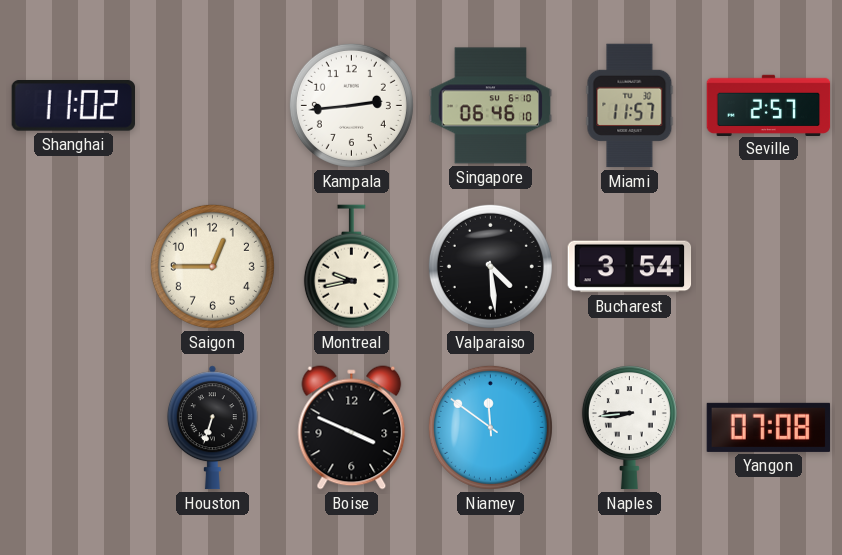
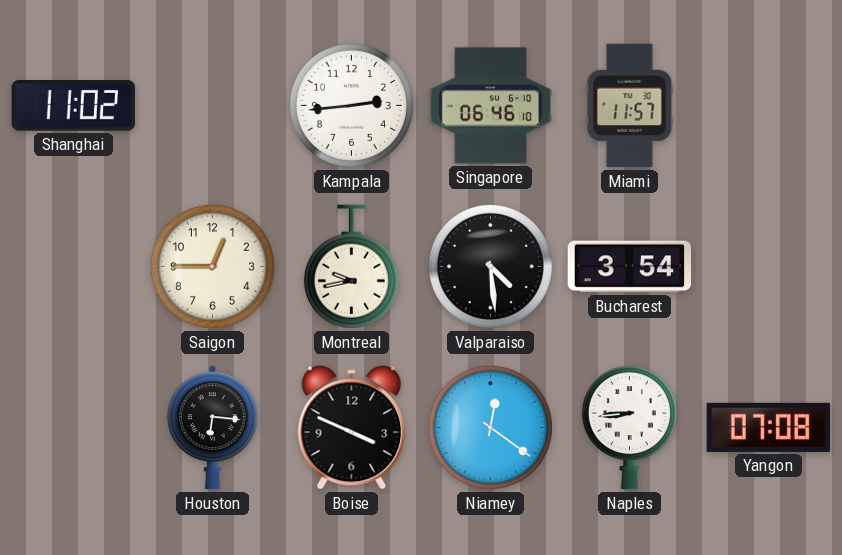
Seville: 2:57 -> none (769, 105)
Houston: 6:33 -> 6:16 (212, 428)
Niamey: 11:51 -> 12:21 (490, 427)
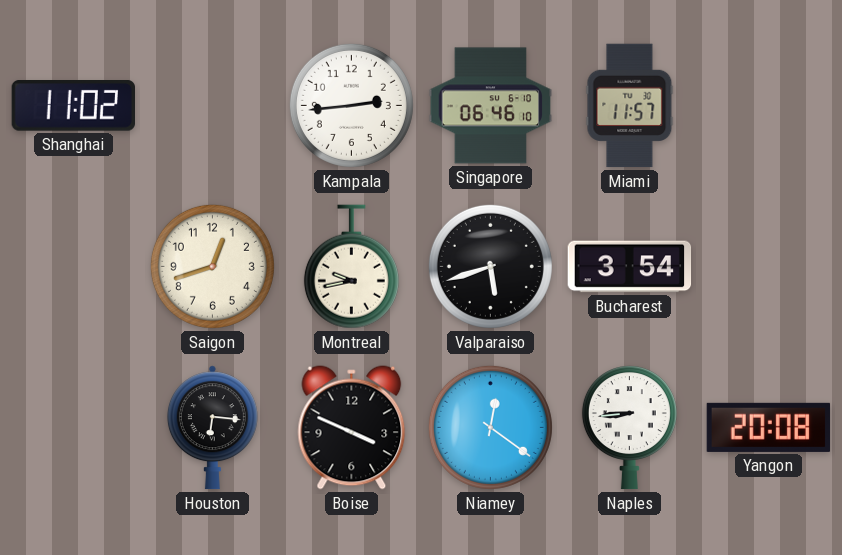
Saigon: 12:45 -> 12:42 (212, 266)
Valparaiso: 4:29 -> 5:42 (490, 266)
Yangon: 07:08 -> 20:08 (769, 427)
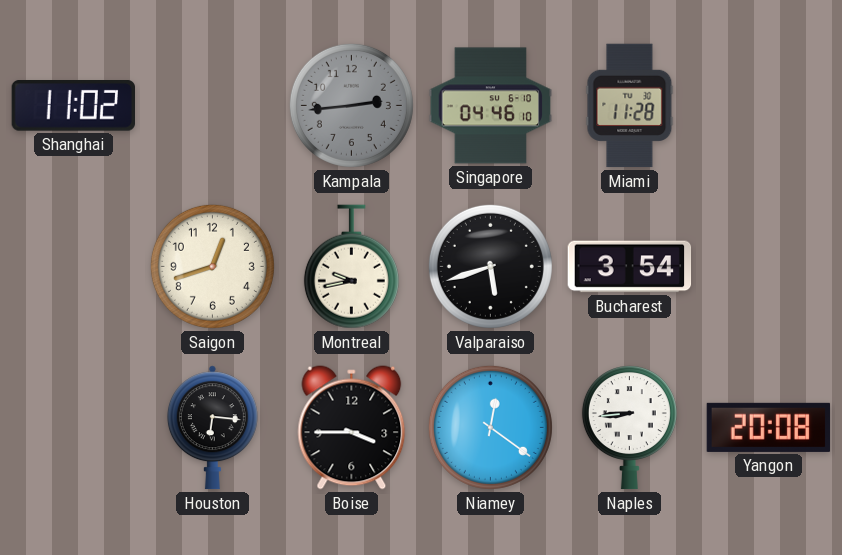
Kampala dial: white -> grey (351, 105)
Singapore: 06:46 -> 04:46 (491, 106)
Miami: 11:57 -> 11:28 (630, 106)
Boise: 3:49 -> 3:45 (352, 428)
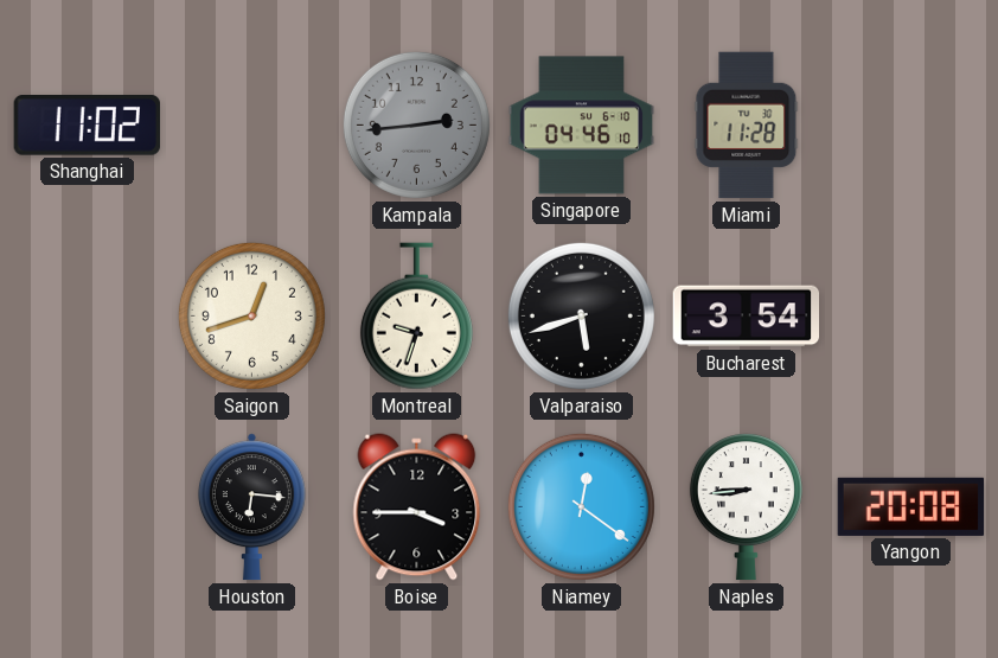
Montreal: 9:43 -> 9:33 (416, 317)
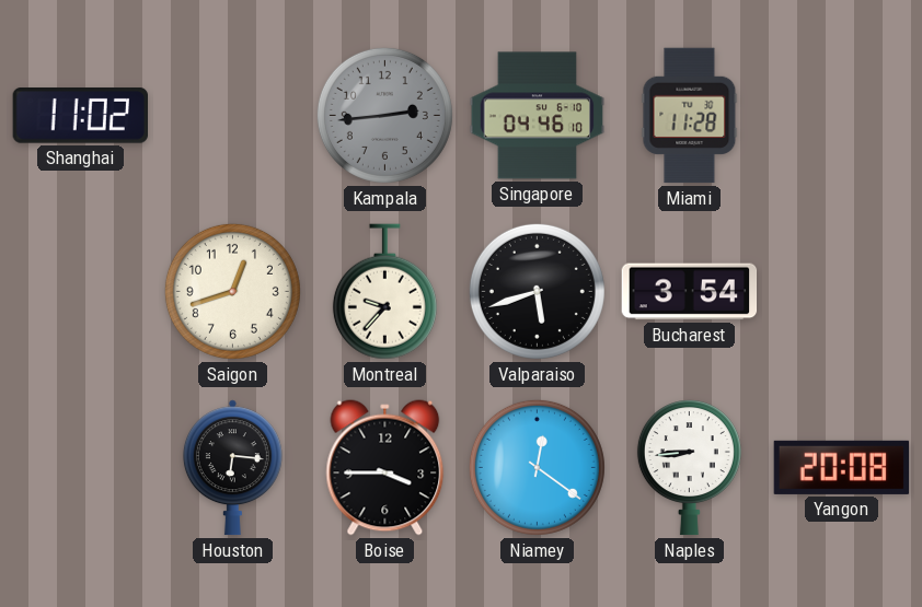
Montreal: 9:33 -> 9:37 (384, 292)
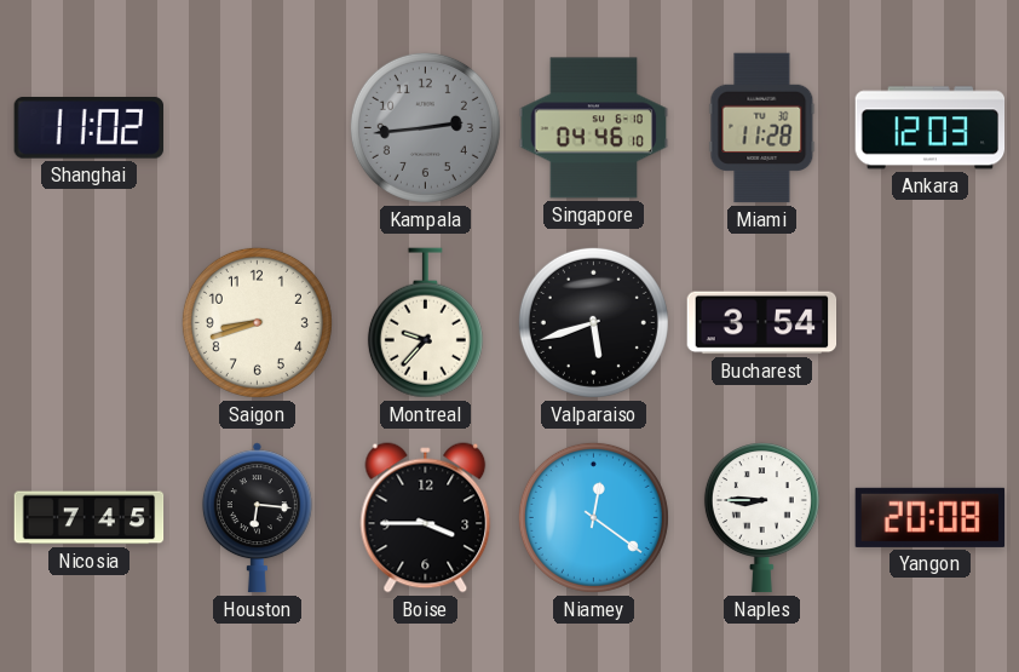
Ankara: none -> 12:03 (931, 128)
Saigon: 12:42 -> 8:42 (257, 322)
Nicosia: none -> 7:45 (90, 518)
Naples: 8:44 -> 8:45 (761, 518)
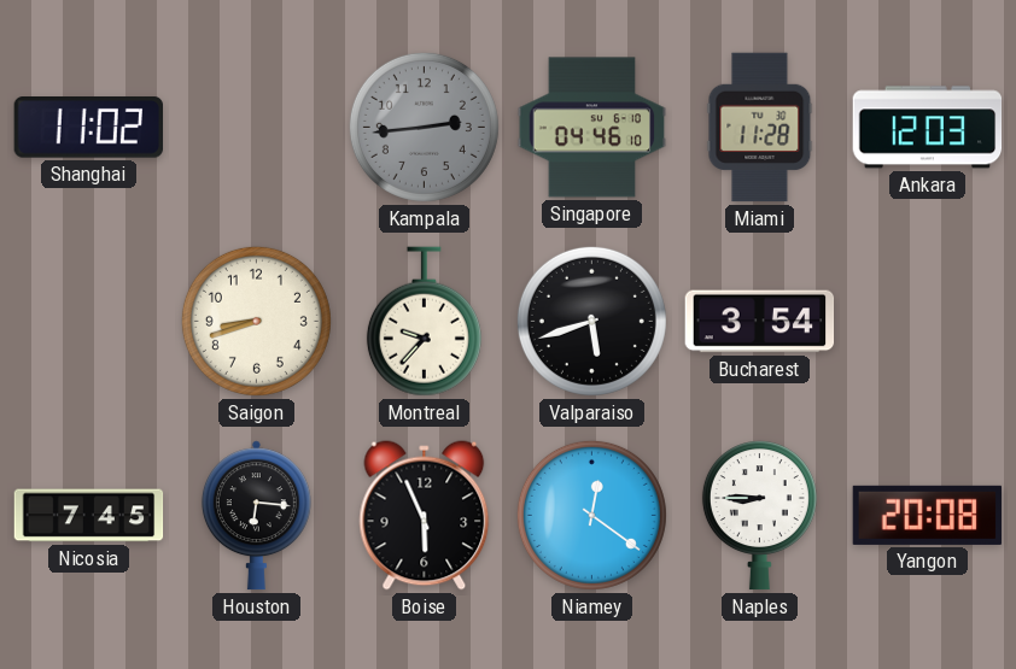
Boise: 3:45 -> 5:56 (425, 516)
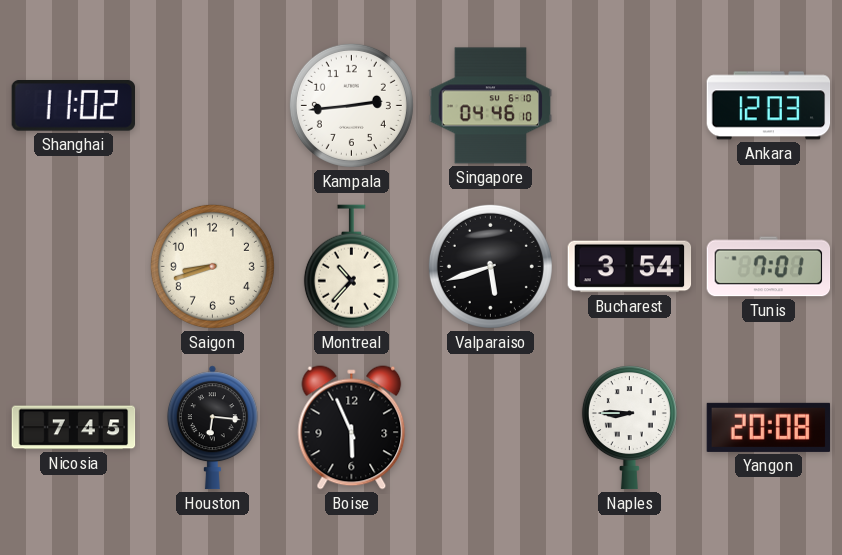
Kampala dial: grey -> white (351, 105)
Miami: 11:28 -> none (760, 128)
Montreal: 9:37 -> 10:37 (351, 267)
Tunis: none -> 7:01 (769, 267)
Niamey: 12:21 -> none (591, 515)
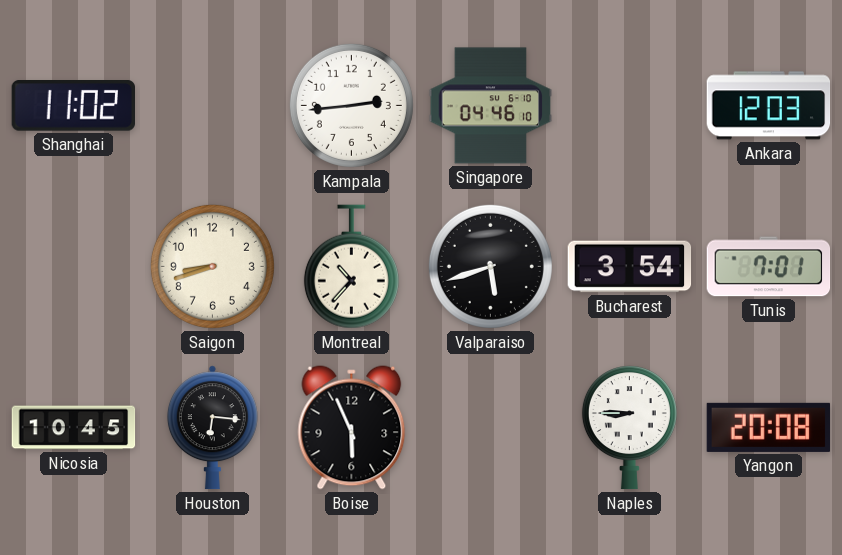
Nicosia: 7:45 -> 10:45 (74, 428)
